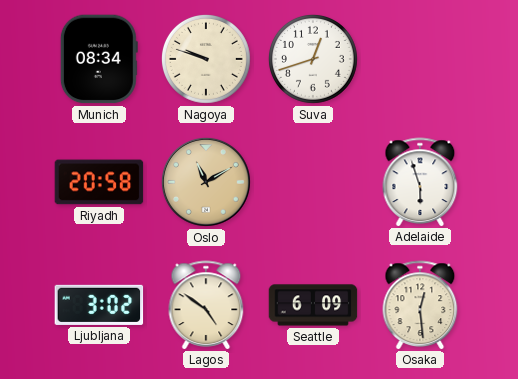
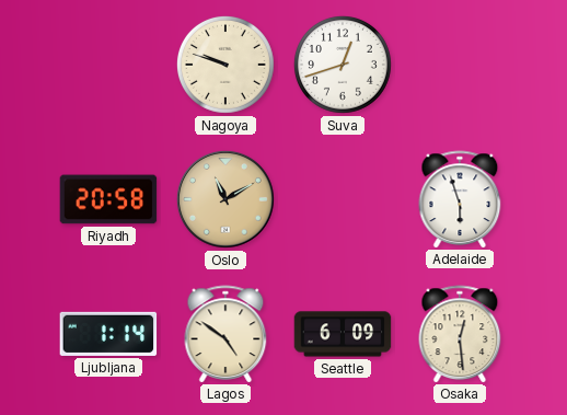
Munich: 08:34 -> none (99, 59)
Ljubljana: 3:02 -> 1:14 (108, 334)
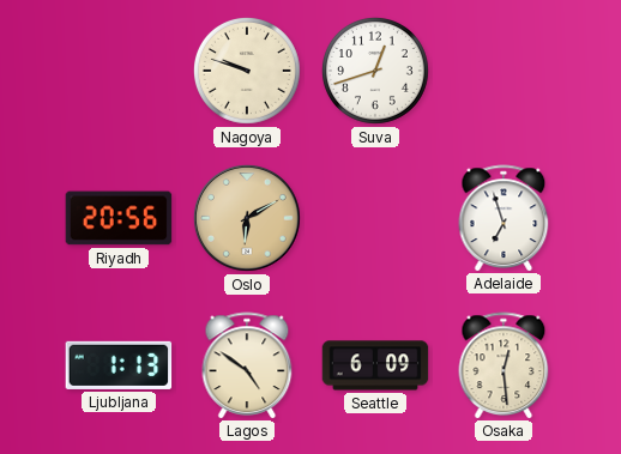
Riyadh: 20:58 -> 20:56 (119, 218)
Oslo: 11:10 -> 6:10 (247, 218)
Adelaide: 5:57 -> 6:57 (504, 218)
Ljubljana: 1:14 -> 1:13 (119, 365)
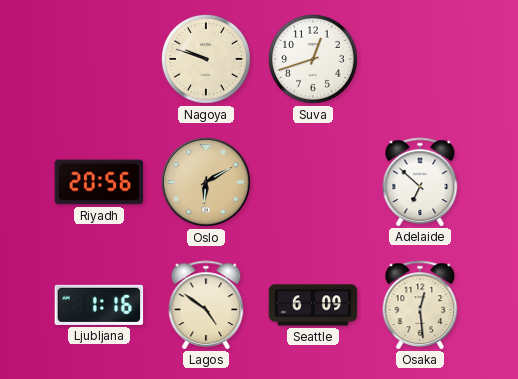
Adelaide: 6:57 -> 6:52 (420, 182)
Ljubljana: 1:13 -> 1:16 (99, 305)
